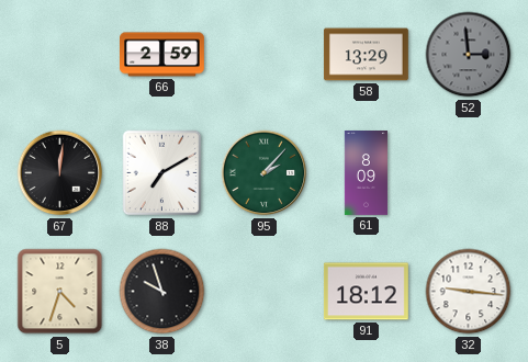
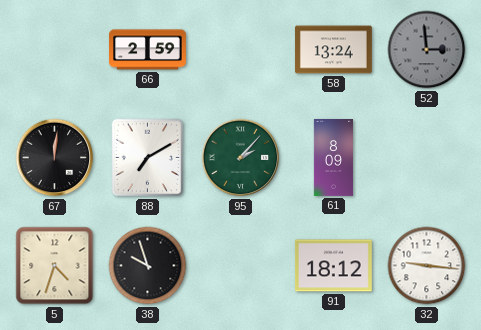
58: 13:29 -> 13:24 (334, 50)
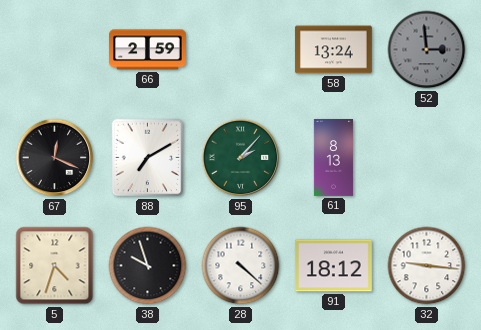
67: 12:01 -> 12:19 (55, 158)
61: 8:09 -> 8:13 (333, 158)
28: none -> 4:22 (241, 266)
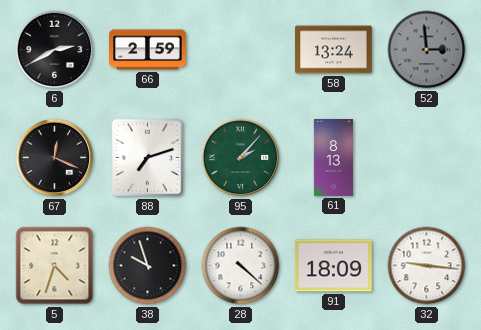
6: none -> 2:40 (55, 50)
88: 7:10 -> 7:12 (148, 158)
91: 18:12 -> 18:09 (333, 266)
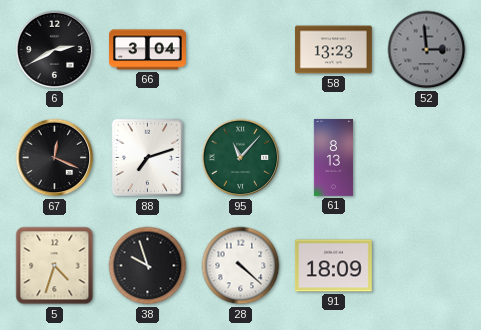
66: 2:59 -> 3:04 (148, 50)
58: 13:24 -> 13:23 (334, 50)
95: 2:07 -> 11:07 (241, 158)
32: 9:16 -> none (427, 266)
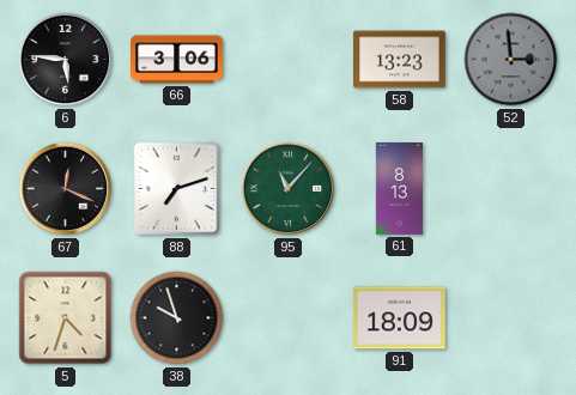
6: 2:40 -> 5:46 (66, 60)
66: 3:04 -> 3:06 (177, 60)
28: 4:22 -> none (241, 266)
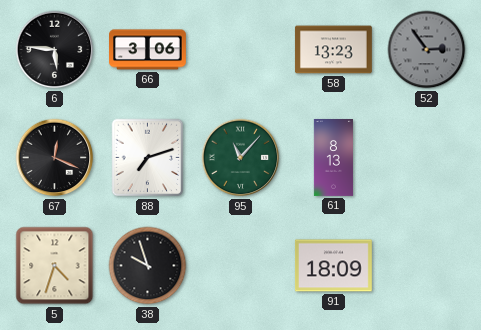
52: 2:59 -> 2:54 (427, 50)
